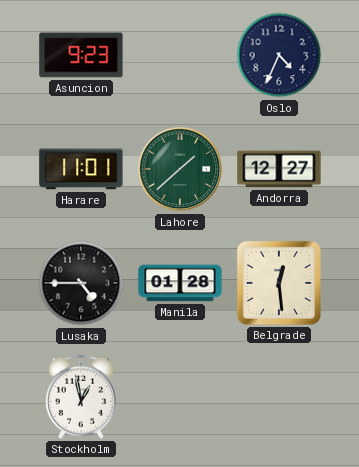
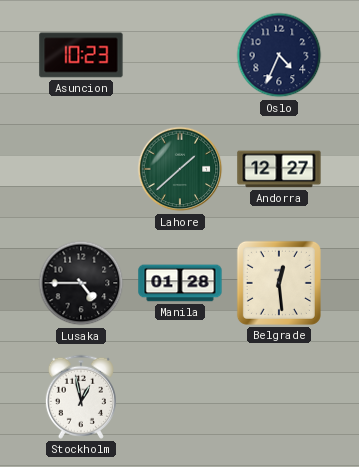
Asuncion: 9:23 -> 10:23 (81, 55)
Harare: 11:01 -> none (81, 169)
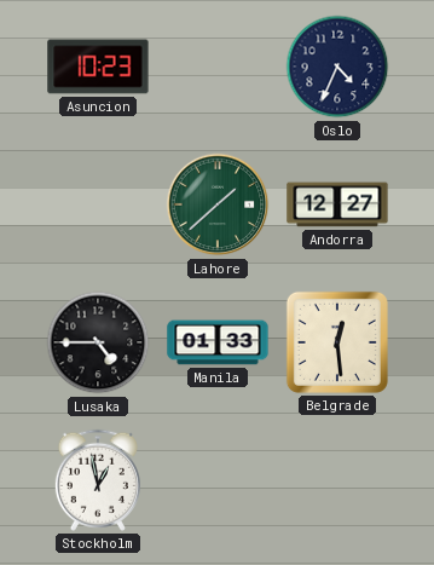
Manila: 01:28 -> 01:33 (218, 342)
